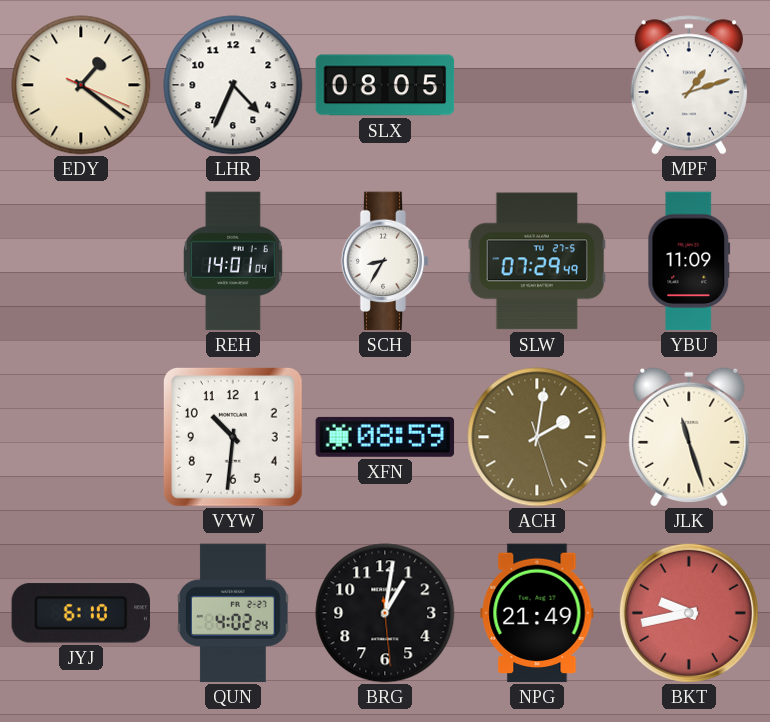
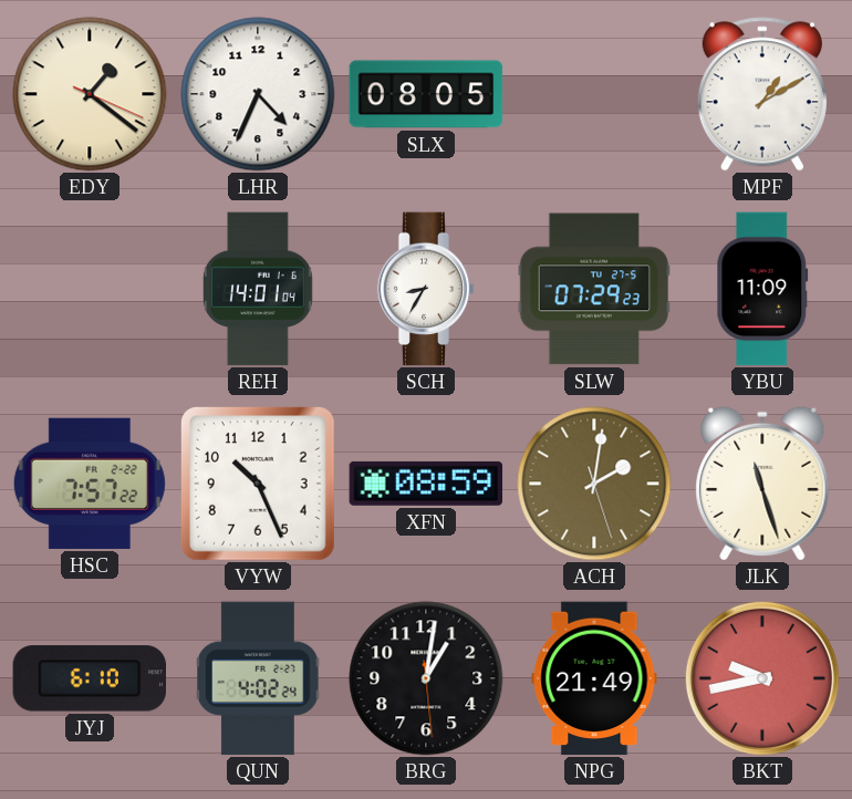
MPF: 1:12 -> 1:10 (762, 94)
SLW: 07:29:49 -> 07:29:23 (594, 289)
HSC: none -> 7:57 (90, 484)
VYW: 10:31 -> 10:26 (259, 485)
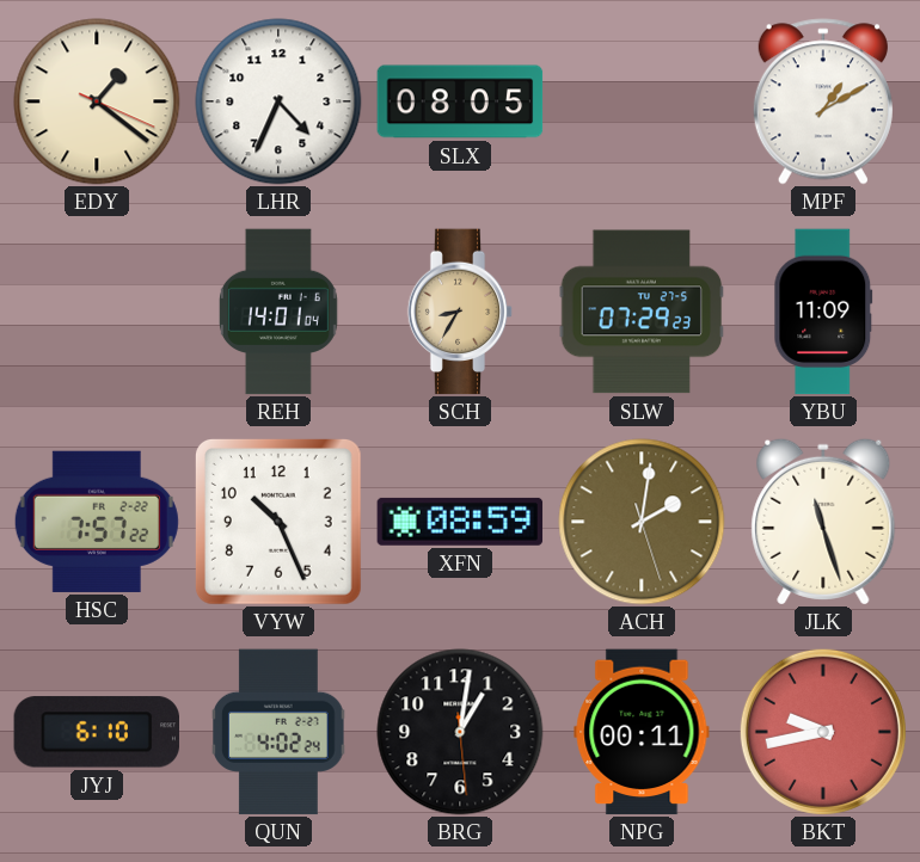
SCH dial: white -> champagne (460, 312)
NPG: 21:49 -> 00:11 (642, 732)
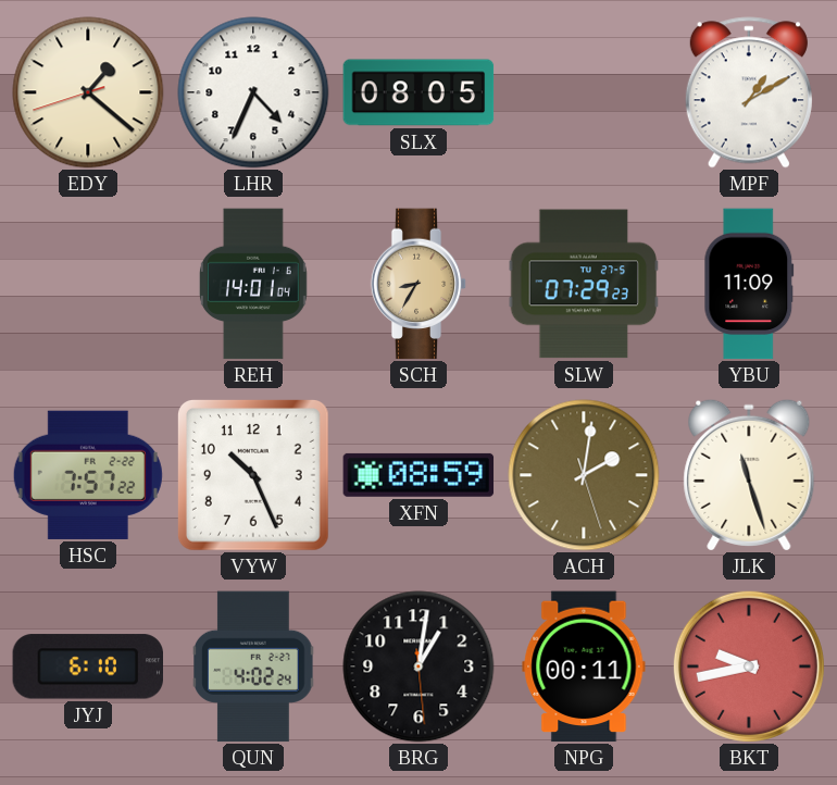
EDY: 1:21:19 -> 1:21:42 (88, 92)
